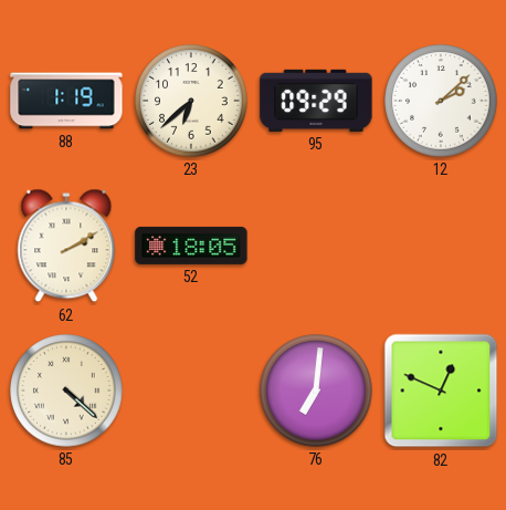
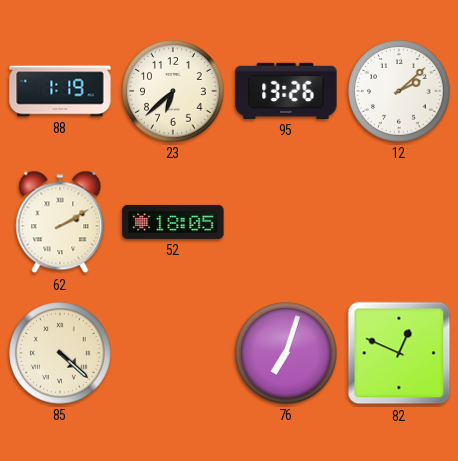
95: 09:29 -> 13:26 (286, 91)
76: 7:01 -> 7:03 (286, 353)
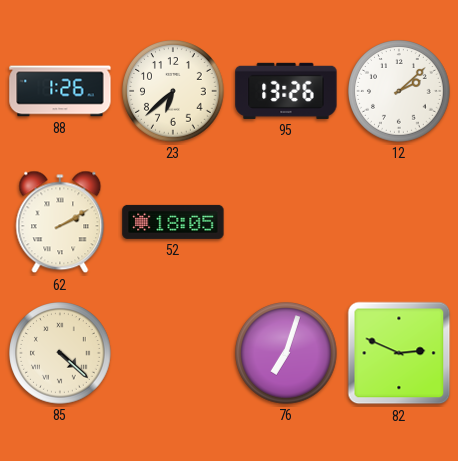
88: 1:19 -> 1:26 (60, 91)
82: 12:49 -> 2:49 (399, 353)
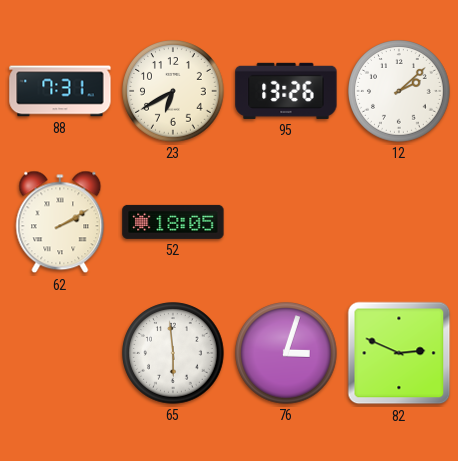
88: 1:26 -> 7:31 (60, 91)
23: 6:38 -> 6:40 (173, 91)
85: 4:22 -> none (60, 353)
65: none -> 5:59 (173, 353)
76: 7:03 -> 3:03 (286, 353)
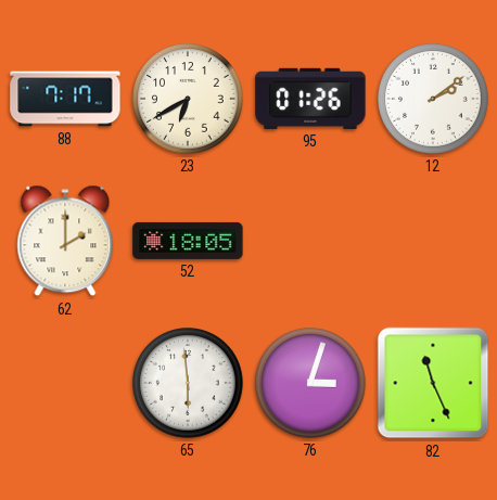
88: 7:31 -> 7:17 (65, 99)
95: 13:26 -> 01:26 (310, 99)
12: 2:08 -> 2:09 (433, 99)
62: 2:10 -> 2:00 (65, 241)
82: 2:49 -> 11:26 (433, 383)
